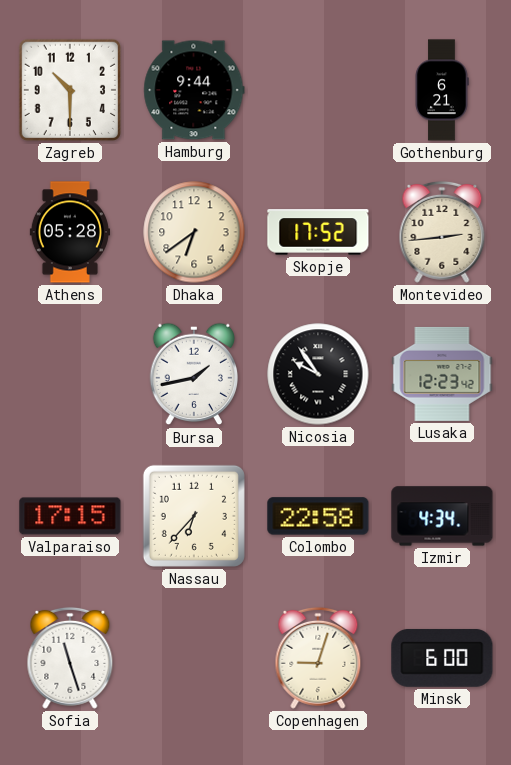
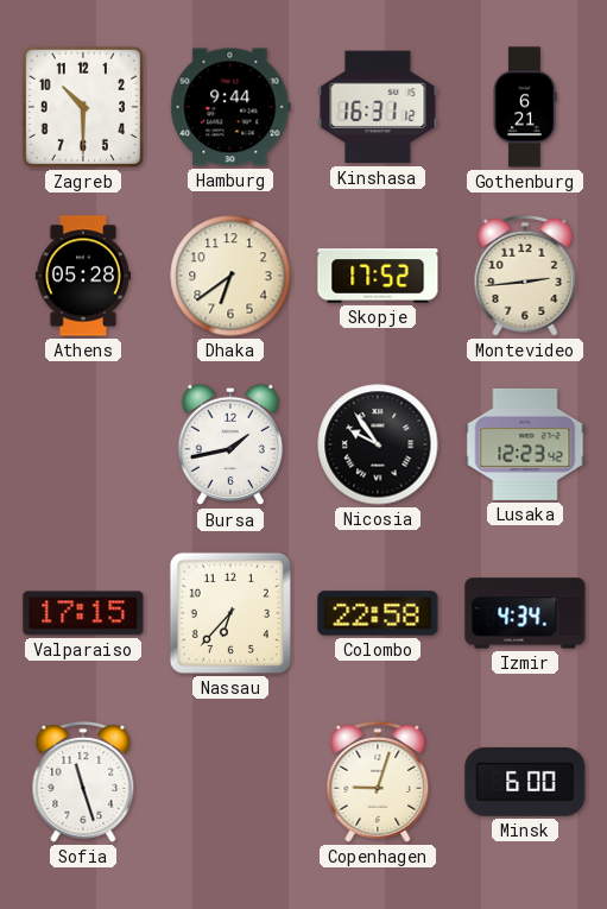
Kinshasa: none -> 16:31 (378, 107)
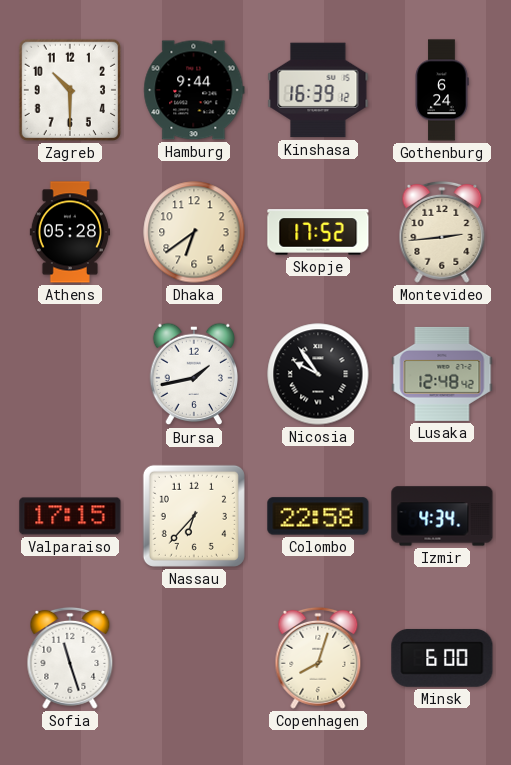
Kinshasa: 16:31 -> 16:39 (318, 90)
Gothenburg: 6:21 -> 6:24 (442, 90)
Lusaka: 12:23 -> 12:48 (442, 374)
Copenhagen: 9:03 -> 8:03 (318, 658)
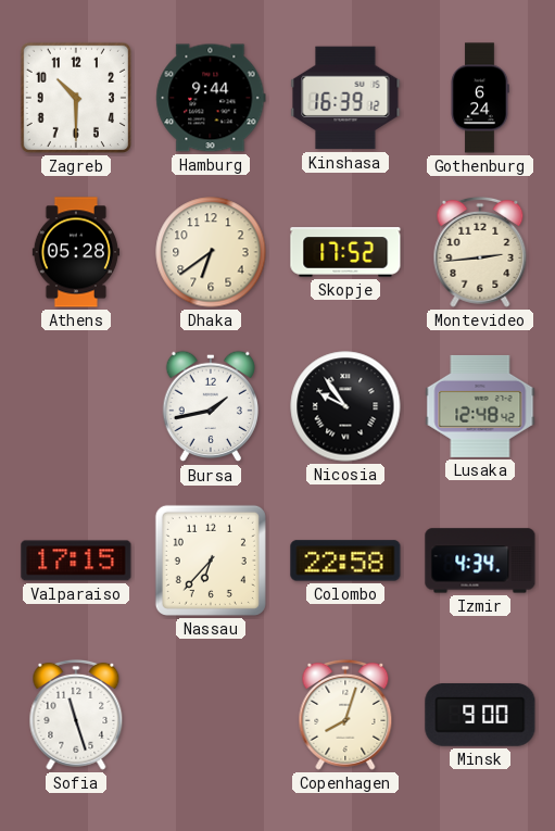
Minsk: 6:00 -> 9:00 (480, 715)
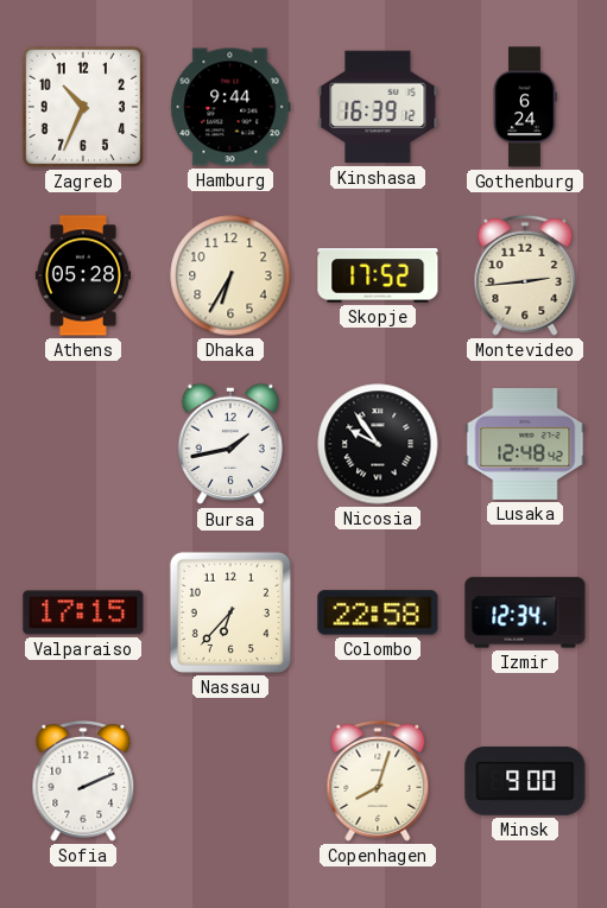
Zagreb: 10:30 -> 10:34 (83, 107)
Dhaka: 6:39 -> 6:35 (230, 275)
Izmir: 4:34 -> 12:34 (525, 612)
Sofia: 11:27 -> 2:11 (83, 781)
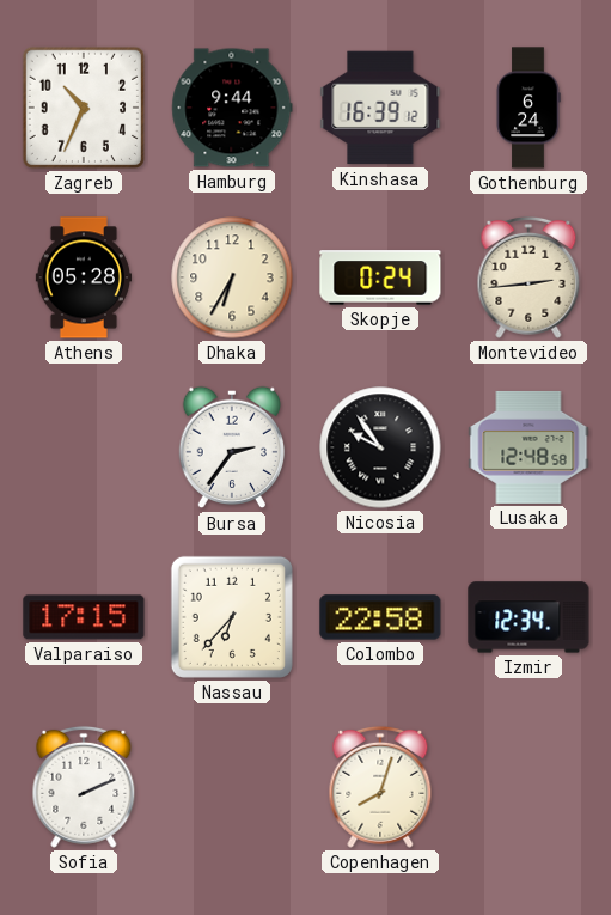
Skopje: 17:52 -> 0:24 (380, 277)
Bursa: 1:43 -> 2:36 (232, 447)
Lusaka: 12:48:42 -> 12:48:58 (528, 447)
Minsk: 9:00 -> none (525, 781)
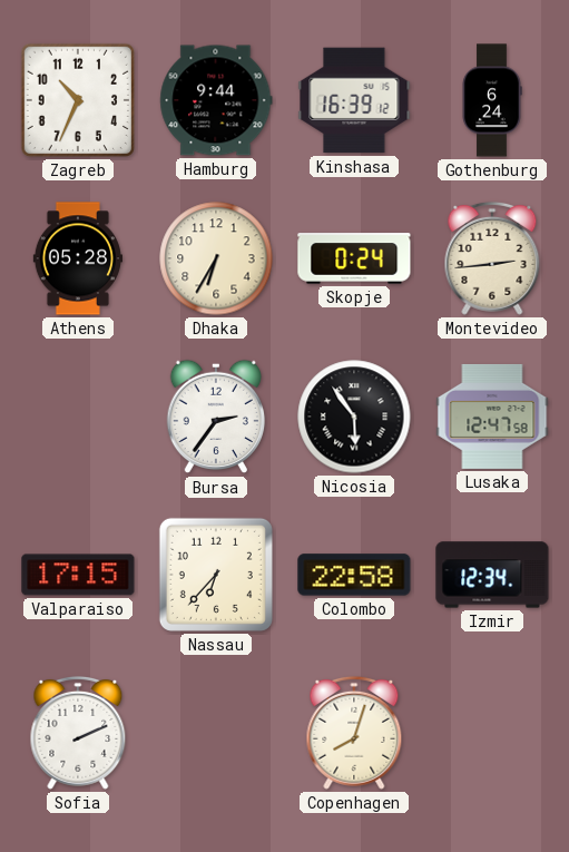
Nicosia: 9:54 -> 5:54 (354, 417)
Lusaka: 12:48 -> 12:47 (492, 417)
